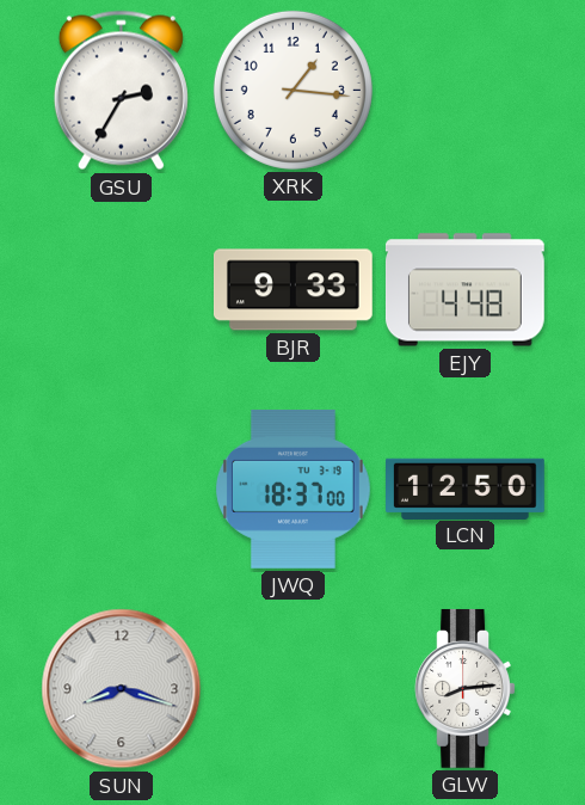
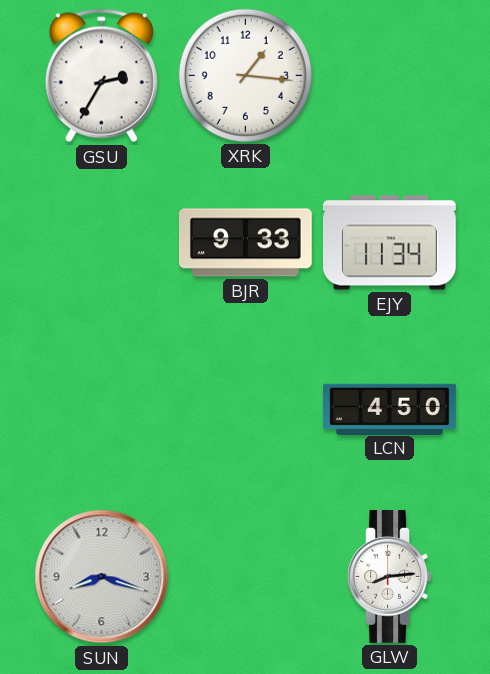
EJY: 4:48 -> 11:34 (389, 243)
JWQ: 18:37 -> none (292, 488)
LCN: 12:50 -> 4:50 (390, 409)
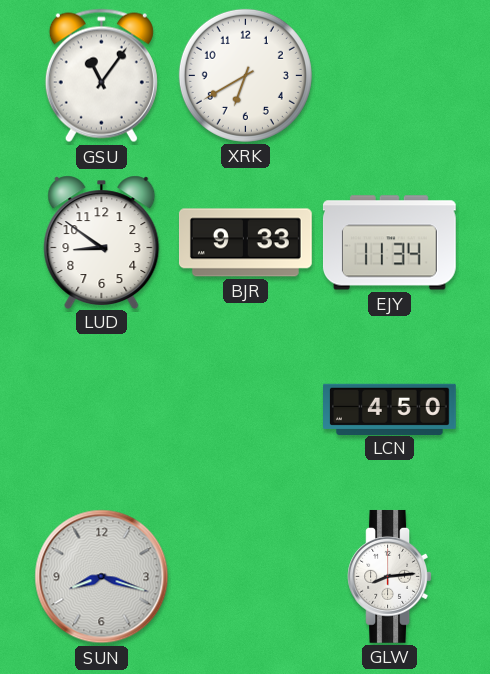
GSU: 2:35 -> 11:06 (101, 76)
XRK: 1:16 -> 6:40 (245, 75)
LUD: none -> 8:51 (102, 242)
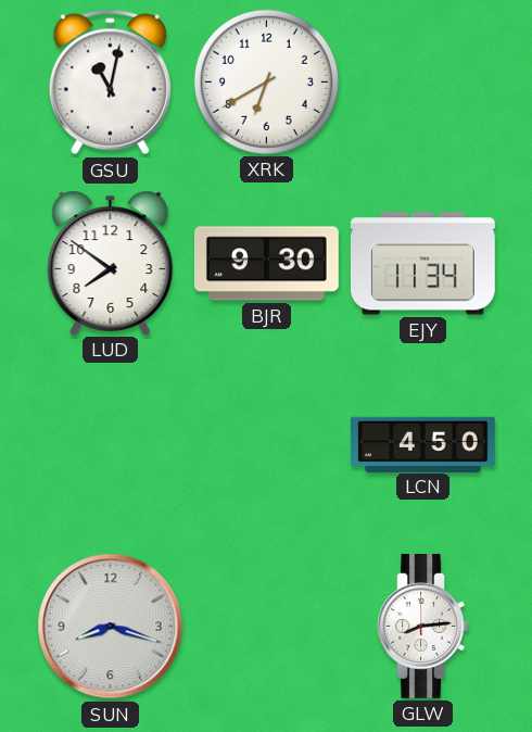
GSU: 11:06 -> 11:02 (110, 83)
LUD: 8:51 -> 7:51 (111, 263)
BJR: 9:33 -> 9:30 (266, 264)
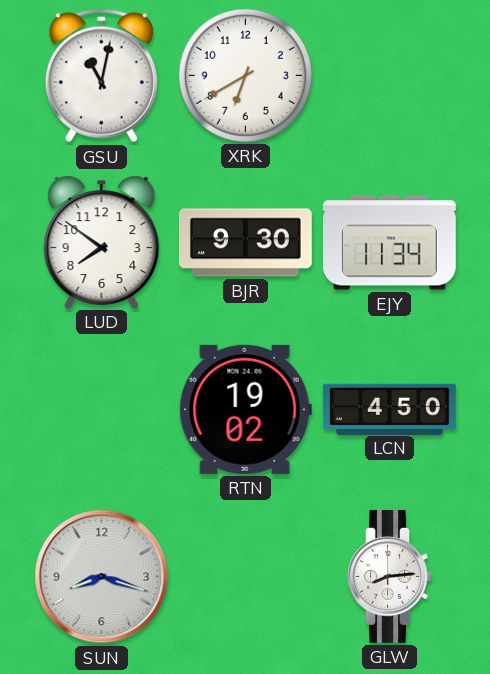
RTN: none -> 19:02 (245, 409)
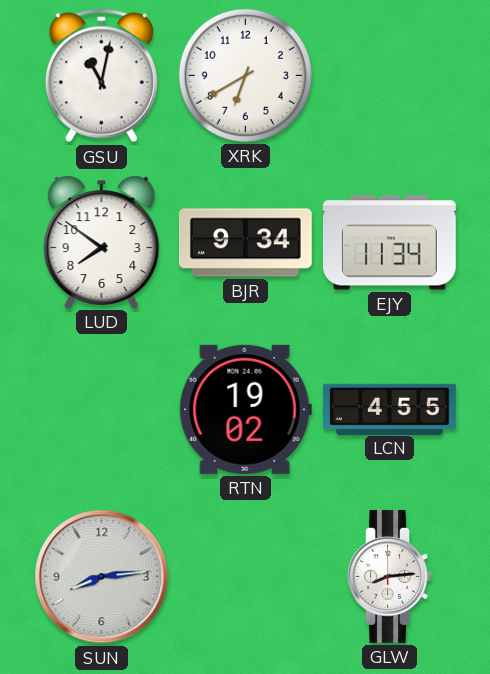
BJR: 9:30 -> 9:34 (245, 243)
LCN: 4:50 -> 4:55 (390, 409)
SUN: 8:18 -> 8:14 (102, 577)
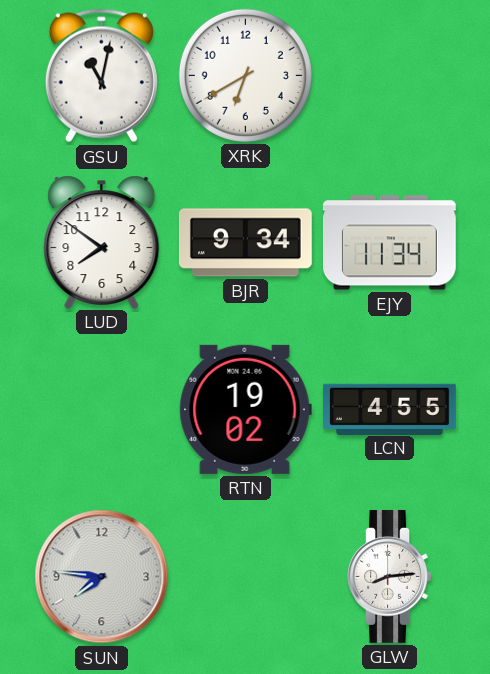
SUN: 8:14 -> 7:46 (102, 577)
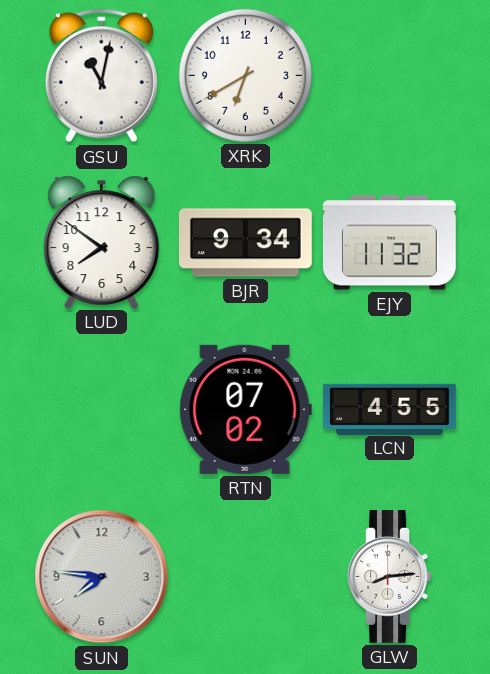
EJY: 11:34 -> 11:32 (389, 243)
RTN: 19:02 -> 07:02 (245, 409)
